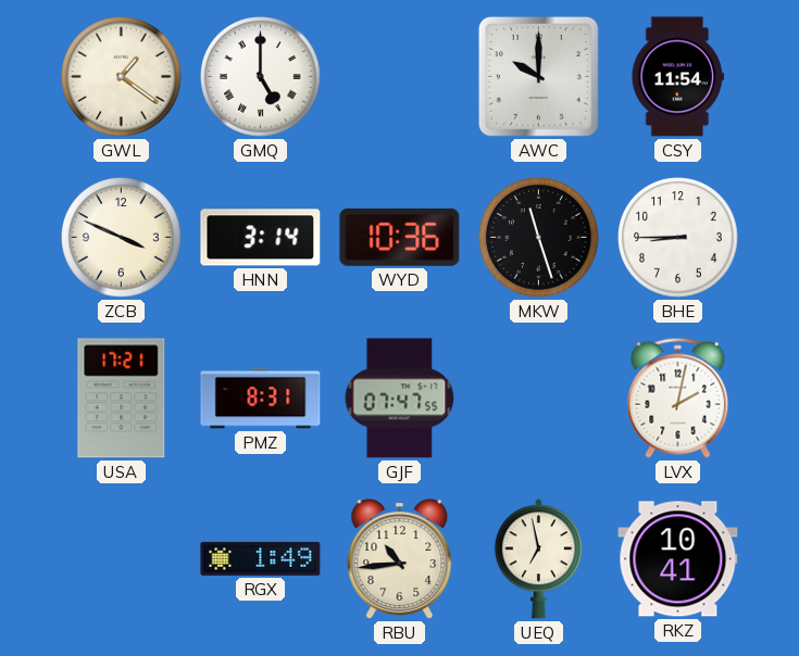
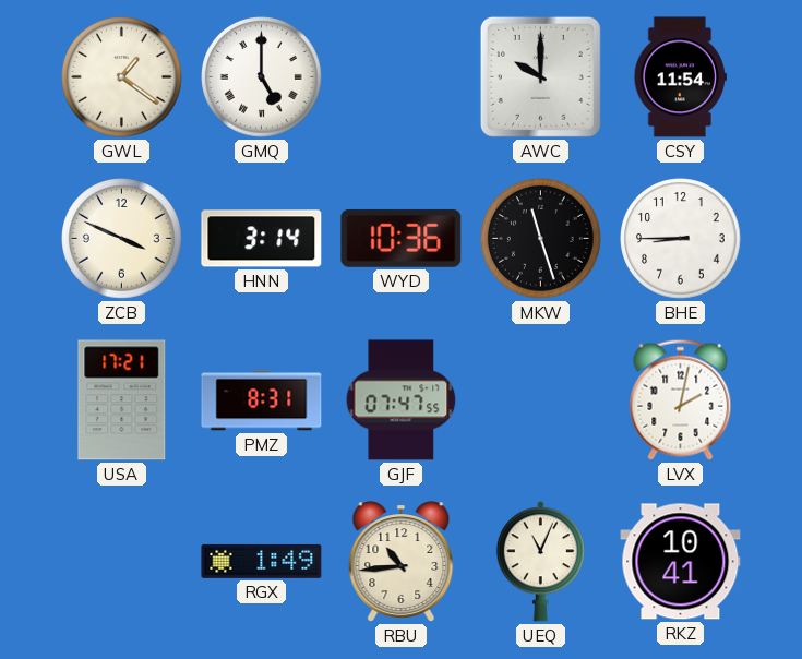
UEQ: 6:58 -> 11:04 (540, 562)
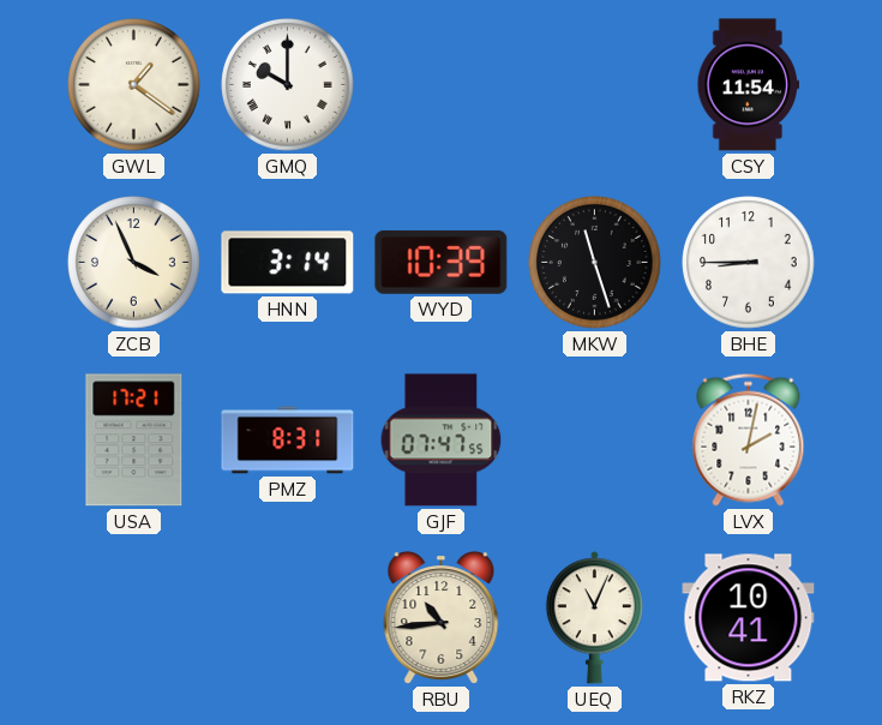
GMQ: 5:00 -> 10:00 (288, 85)
AWC: 10:00 -> none (540, 76)
ZCB: 3:49 -> 3:56 (134, 263)
WYD: 10:36 -> 10:39 (442, 262)
RGX: 1:49 -> none (262, 561)
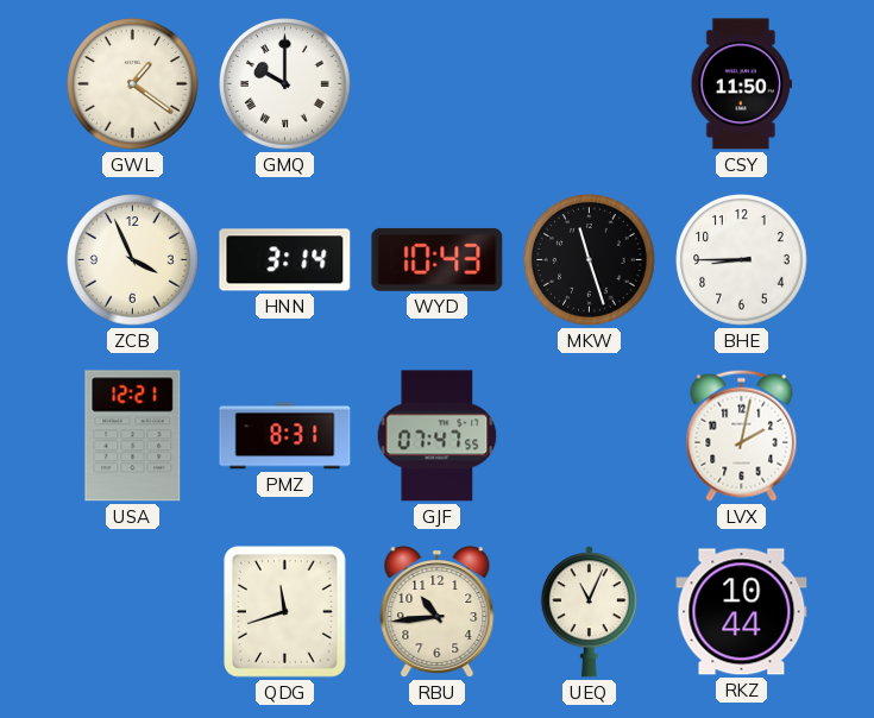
CSY: 11:54 -> 11:50 (741, 84)
WYD: 10:39 -> 10:43 (438, 259)
USA: 17:21 -> 12:21 (133, 436)
QDG: none -> 11:42 (285, 612)
RKZ: 10:41 -> 10:44 (742, 612)
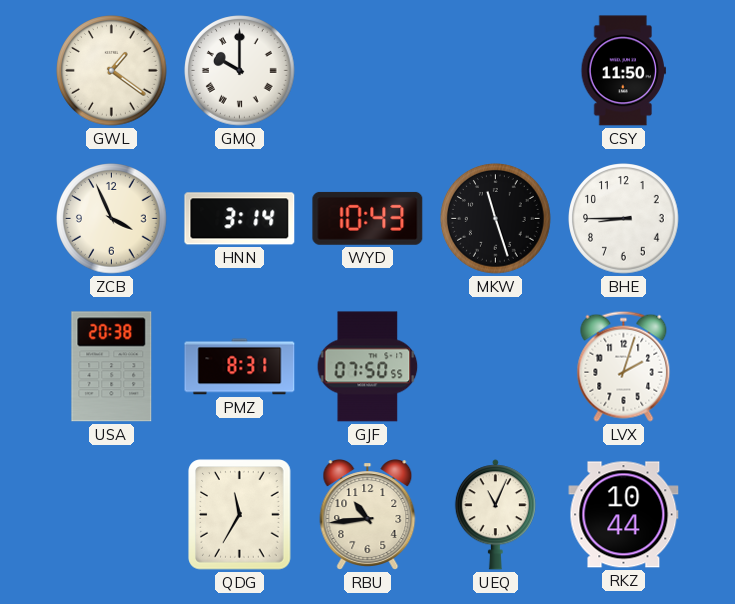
USA: 12:21 -> 20:38 (112, 367)
GJF: 07:47 -> 07:50 (368, 367)
LVX: 2:02 -> 2:03 (624, 366)
QDG: 11:42 -> 11:35 (240, 515)
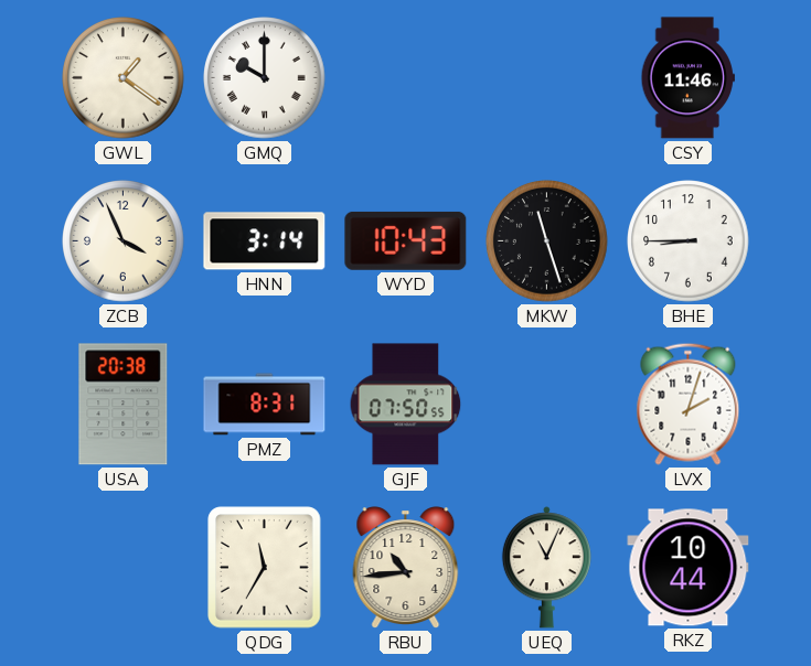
CSY: 11:50 -> 11:46 (687, 78)
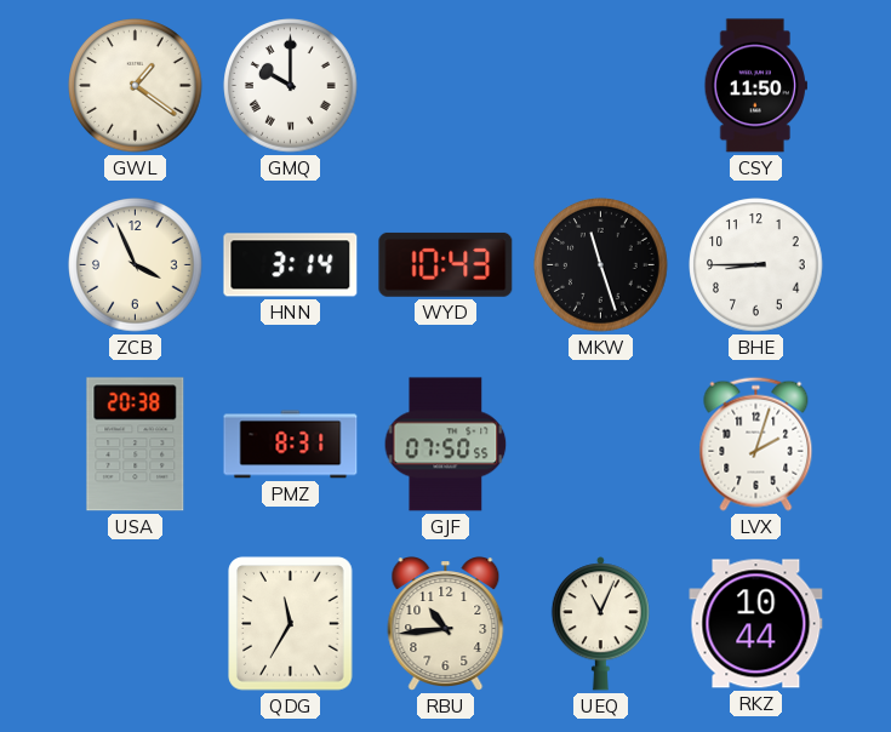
CSY: 11:46 -> 11:50 (755, 86)
